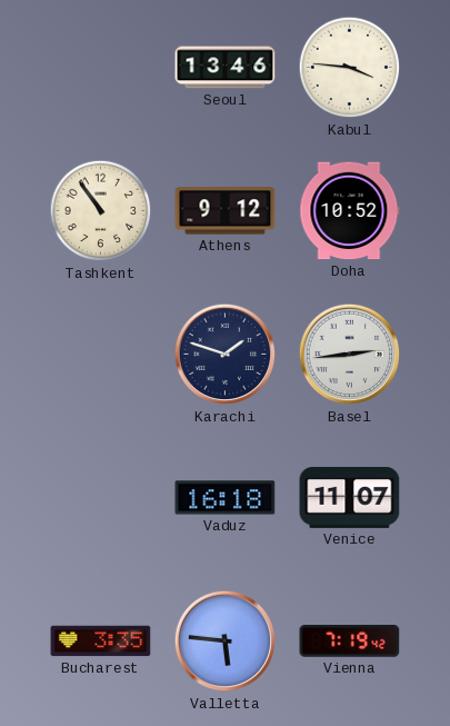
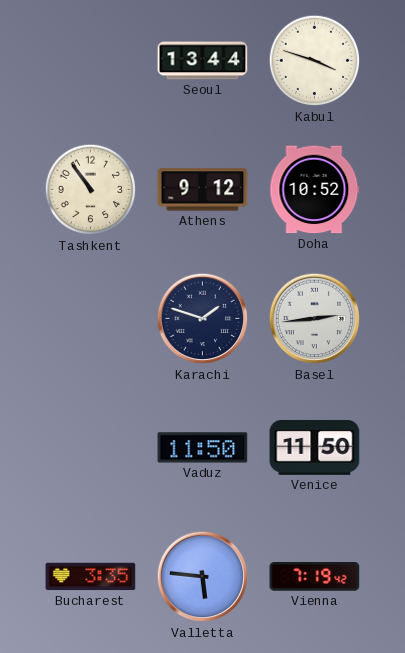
Seoul: 13:46 -> 13:44 (203, 61)
Kabul: 3:46 -> 3:48 (315, 61)
Vaduz: 16:18 -> 11:50 (203, 448)
Venice: 11:07 -> 11:50 (315, 447)
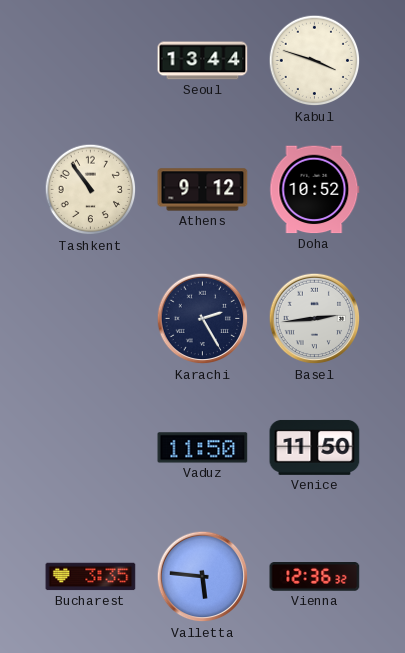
Karachi: 1:48 -> 2:25 (203, 319)
Vienna: 7:19 -> 12:36 (315, 577)
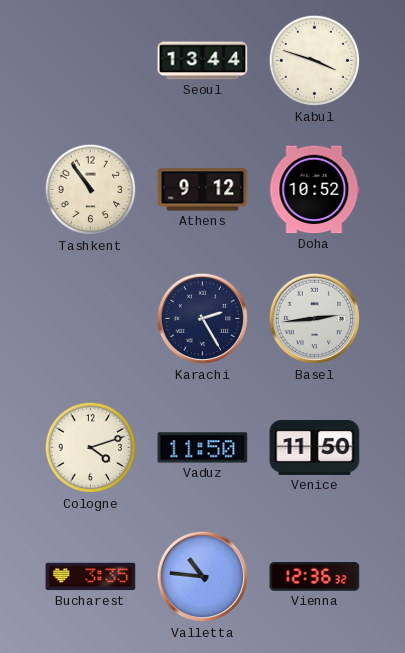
Cologne: none -> 4:12 (91, 448)
Valletta: 5:46 -> 10:46 (203, 577)
